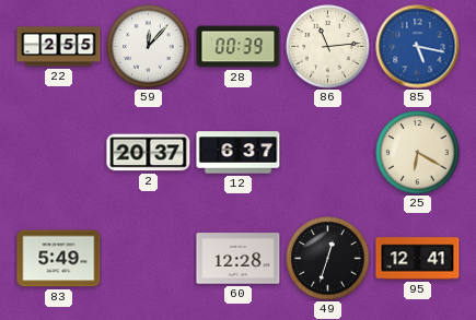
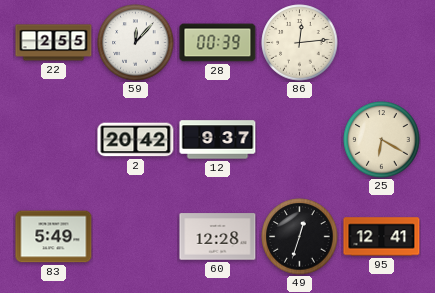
86: 11:14 -> 12:14 (300, 43)
85: 5:17 -> none (418, 47)
2: 20:37 -> 20:42 (136, 140)
12: 6:37 -> 9:37 (218, 140)
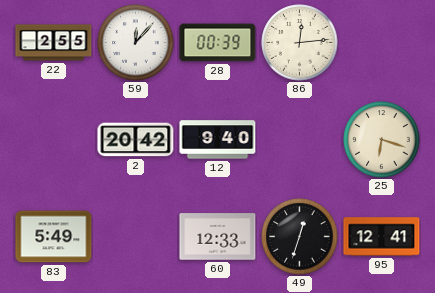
12: 9:37 -> 9:40 (218, 140)
25: 6:20 -> 6:18 (382, 140)
60: 12:28 -> 12:33 (218, 237)
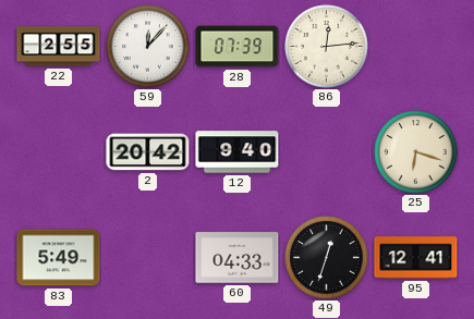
28: 00:39 -> 07:39 (238, 47)
60: 12:33 -> 04:33 (238, 258)
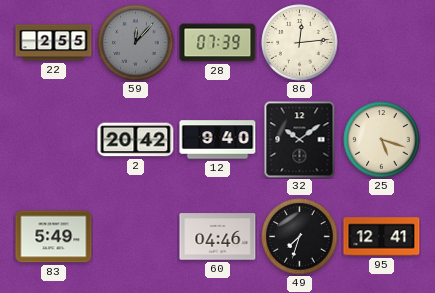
59 dial: white -> grey (136, 43)
32: none -> 10:09 (300, 140)
25: 6:18 -> 5:18 (382, 140)
60: 04:33 -> 04:46 (218, 237)
49: 12:33 -> 7:33 (300, 237)
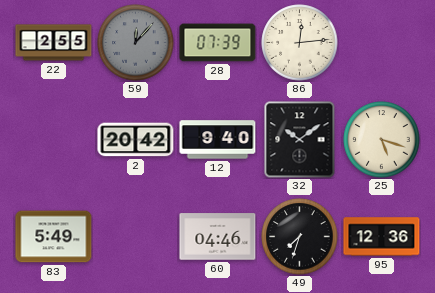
95: 12:41 -> 12:36 (382, 237)
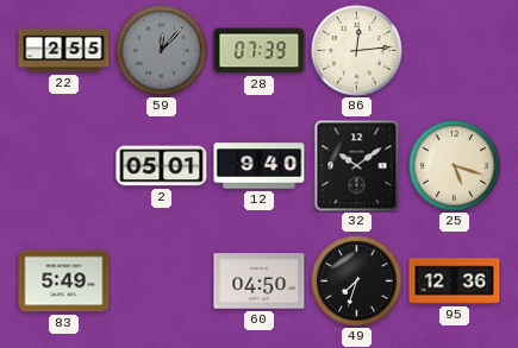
2: 20:42 -> 05:01 (162, 166)
60: 04:46 -> 04:50 (260, 281)
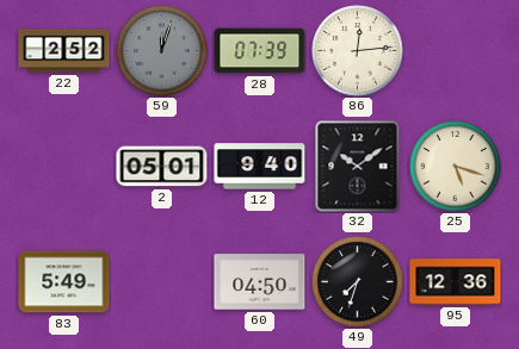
22: 2:55 -> 2:52 (64, 51)
59: 12:07 -> 12:03 (162, 51)
